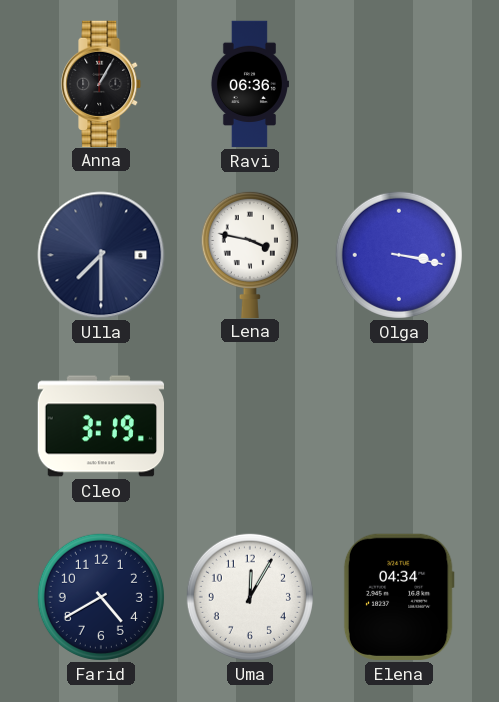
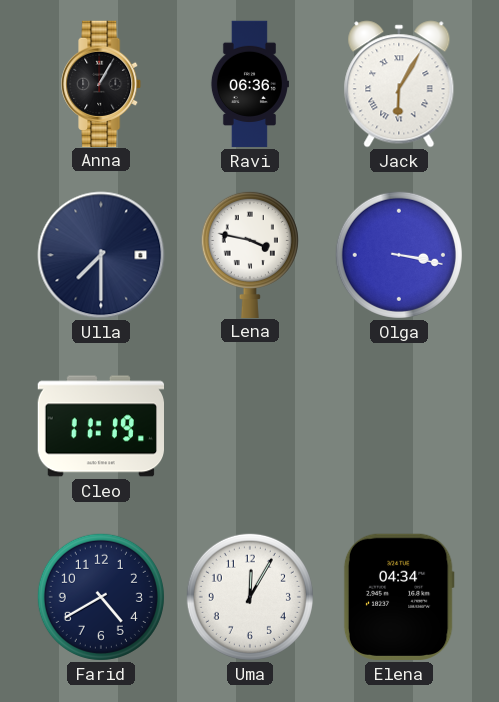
Jack: none -> 6:05 (399, 84)
Cleo: 3:19 -> 11:19 (100, 426)
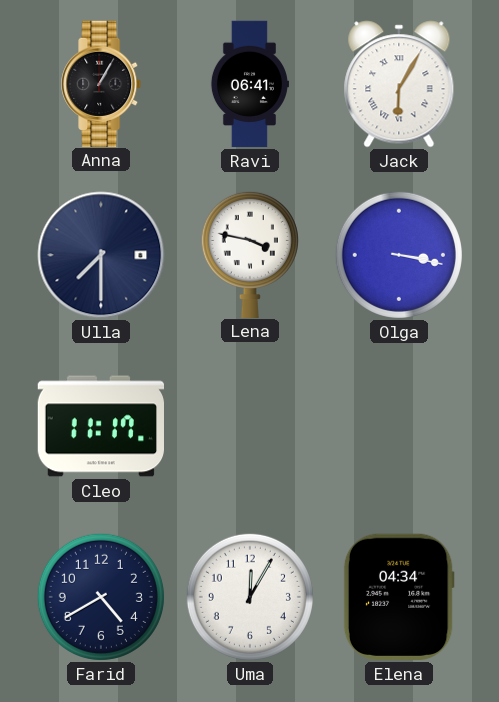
Ravi: 06:36 -> 06:41 (249, 84)
Cleo: 11:19 -> 11:17 (100, 426)
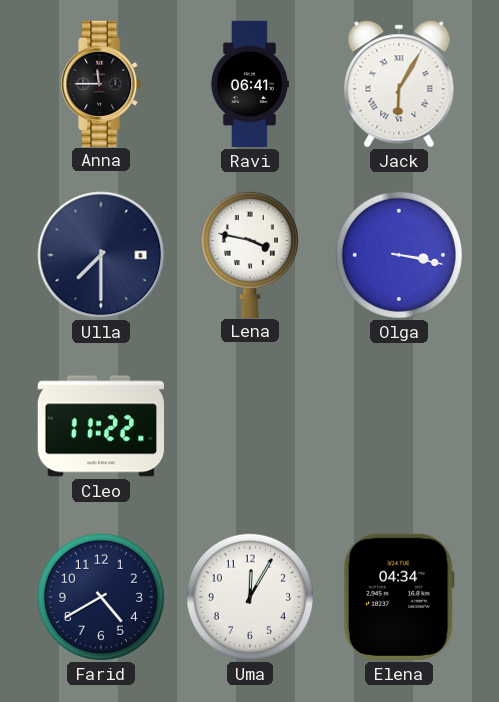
Anna: 1:05 -> 11:45 (102, 83)
Cleo: 11:17 -> 11:22 (100, 426)
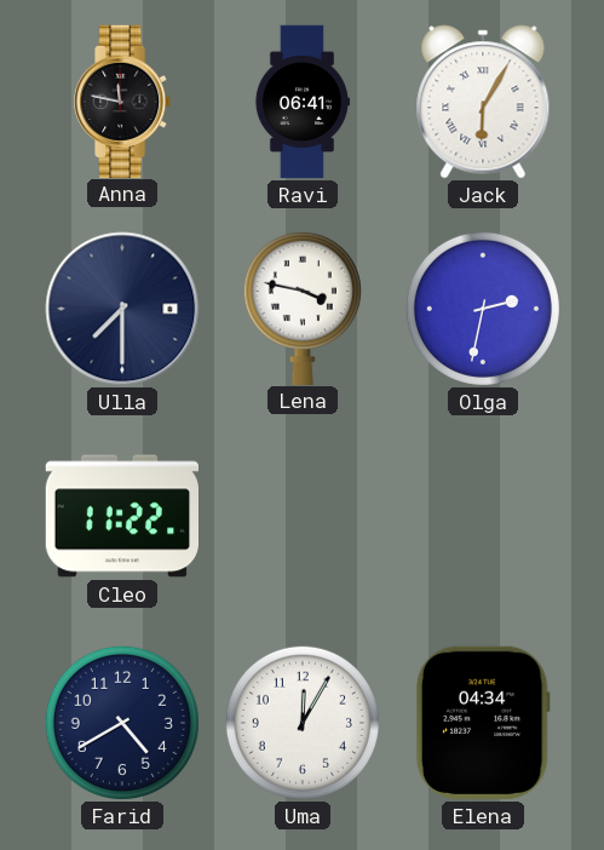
Anna: 11:45 -> 11:47 (123, 100)
Olga: 3:17 -> 2:32 (483, 309)
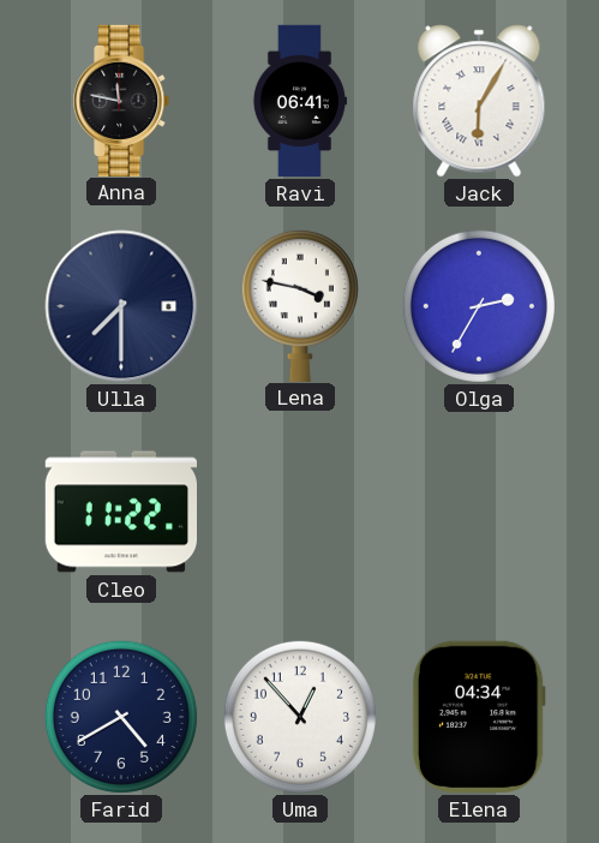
Olga: 2:32 -> 2:35 (479, 306)
Uma: 12:05 -> 12:53 (300, 717)
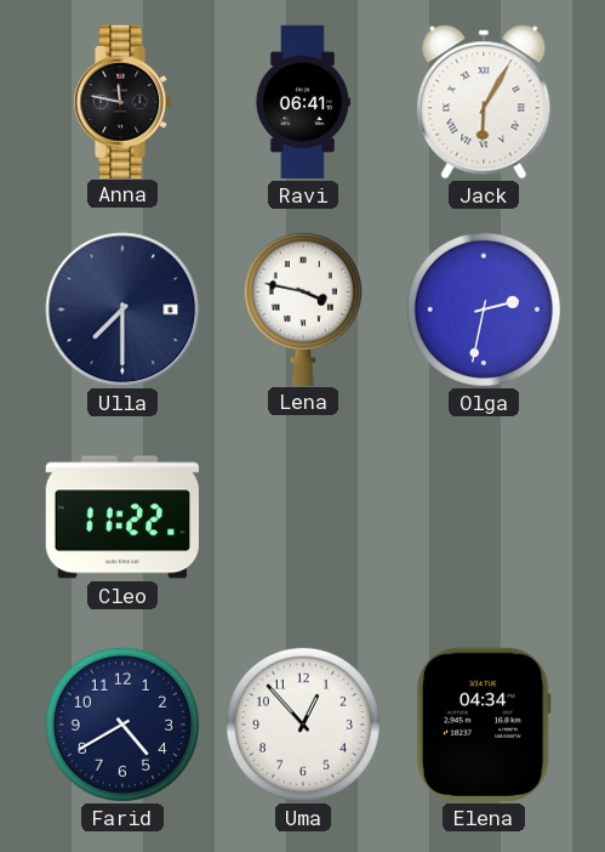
Olga: 2:35 -> 2:32 (484, 309)
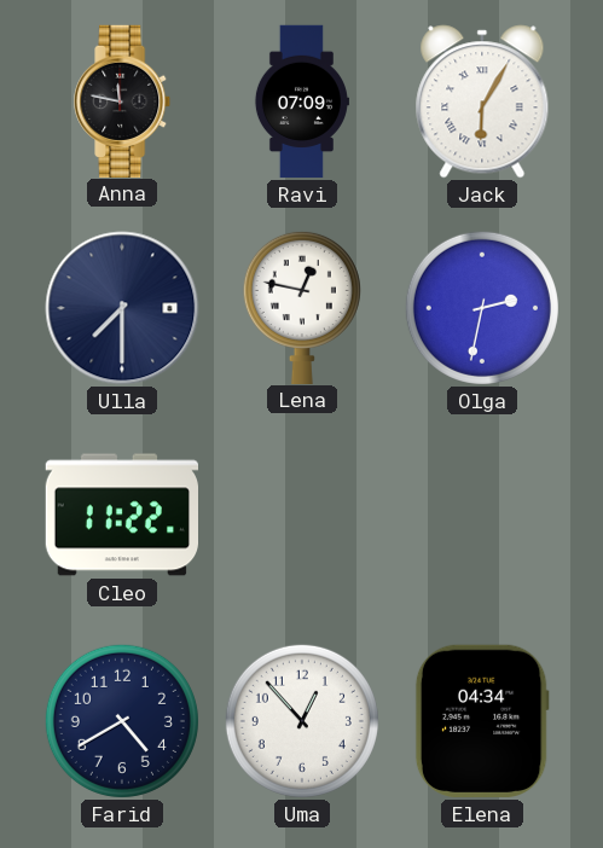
Ravi: 06:41 -> 07:09 (301, 101)
Lena: 3:47 -> 12:47 (302, 307)
